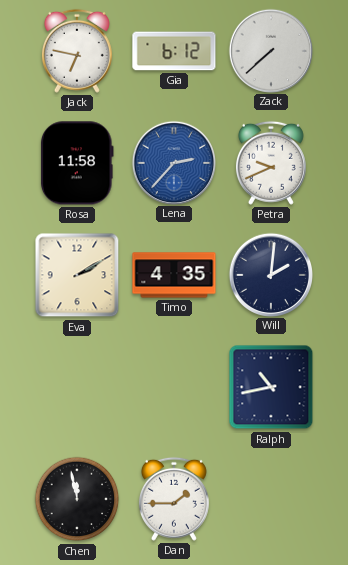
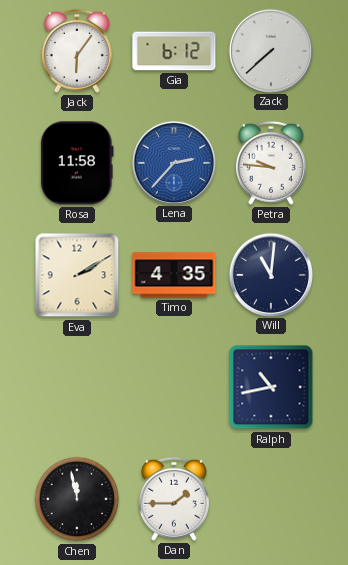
Jack: 6:47 -> 6:06 (77, 51)
Petra: 9:41 -> 9:46 (271, 163)
Will: 2:01 -> 11:01 (270, 274)
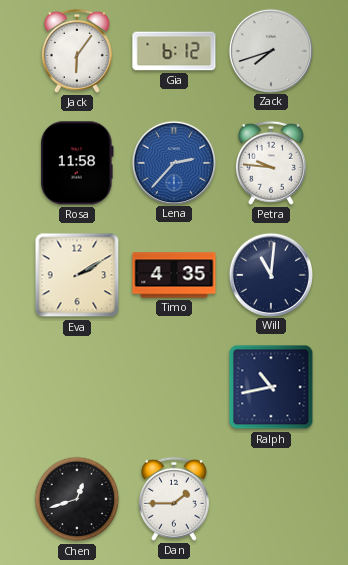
Zack: 7:38 -> 7:42 (270, 50)
Chen: 11:58 -> 12:42 (77, 499)
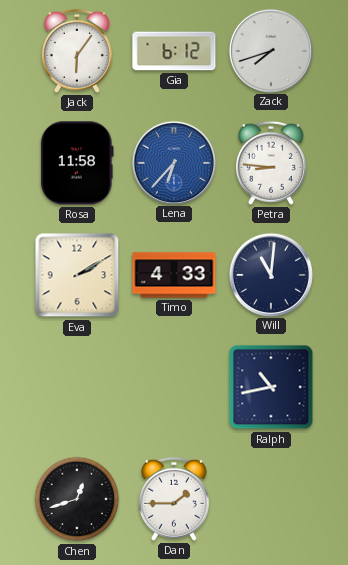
Lena: 2:37 -> 6:37 (173, 162)
Petra: 9:46 -> 8:46 (271, 163)
Timo: 4:35 -> 4:33 (174, 275)
